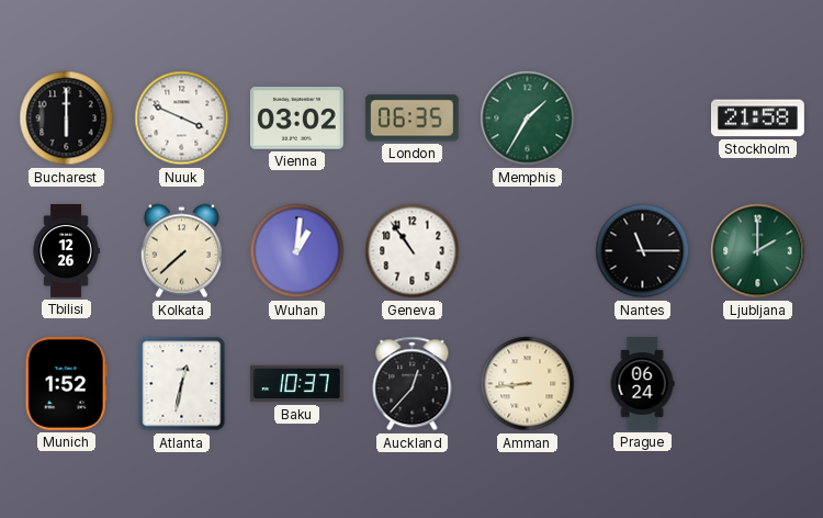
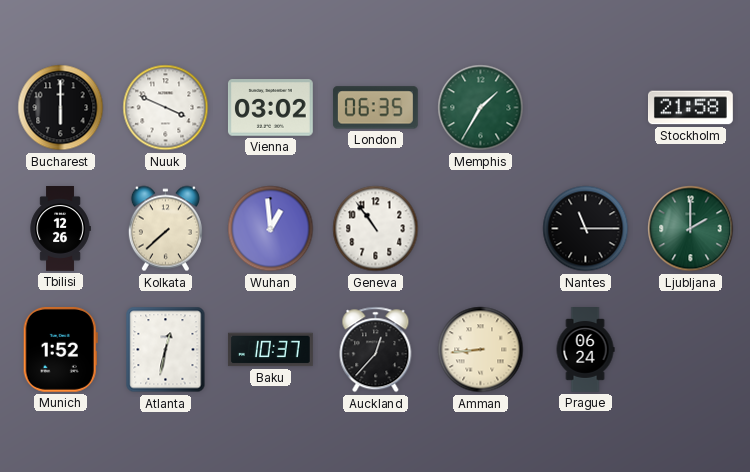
Wuhan: 1:01 -> 12:59 (271, 229)
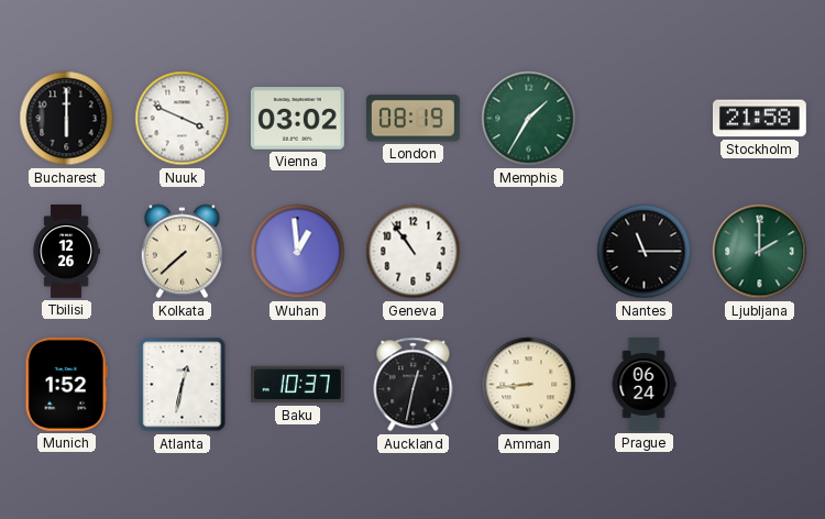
London: 06:35 -> 08:19 (413, 119)
Auckland: 12:37 -> 12:32 (414, 385)
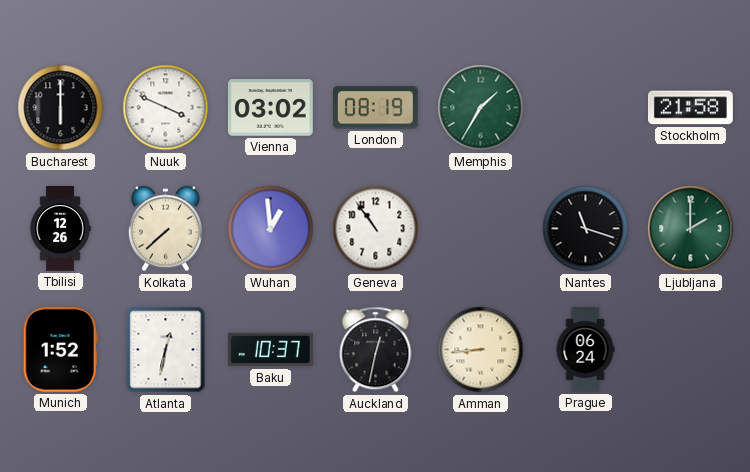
Nantes: 11:15 -> 11:18 (586, 229)
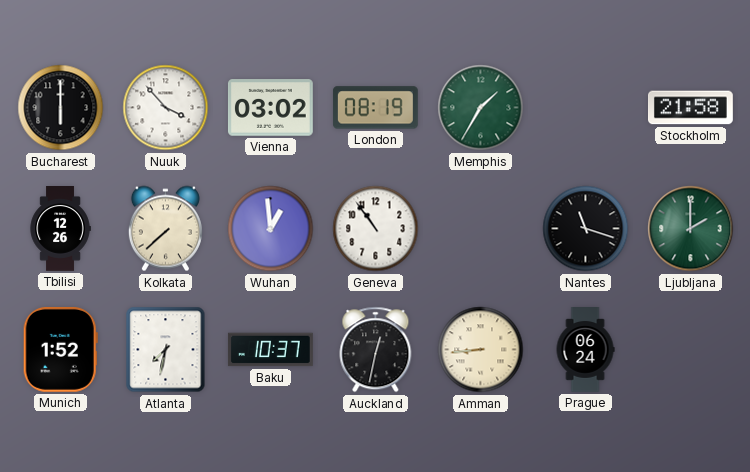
Nuuk: 3:49 -> 3:53 (166, 108)
Atlanta: 12:32 -> 7:32 (166, 350)
